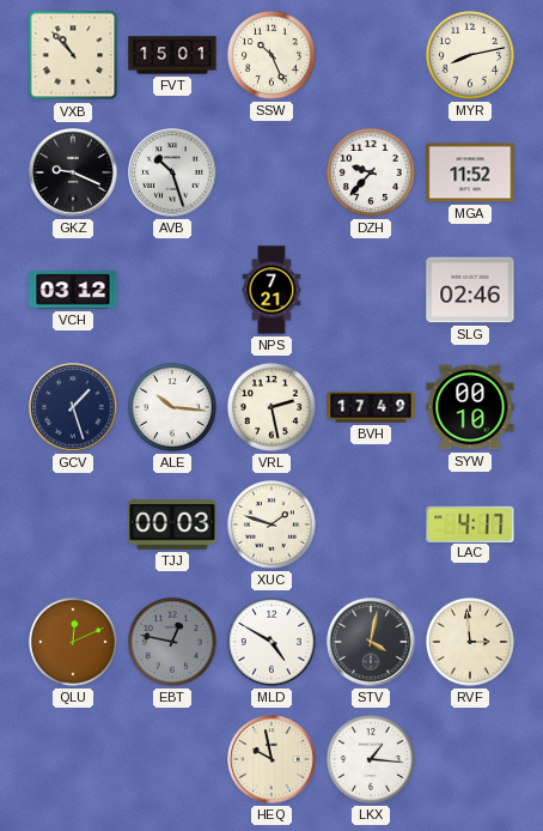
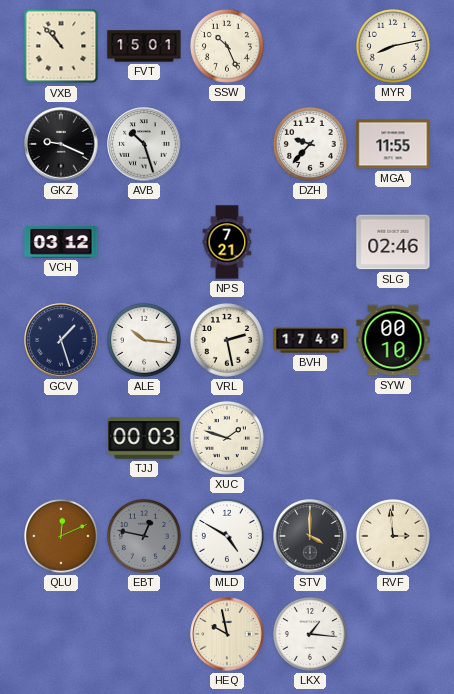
MGA: 11:52 -> 11:55 (393, 144)
LAC: 4:17 -> none (470, 523)
STV: 4:02 -> 4:00 (310, 536)
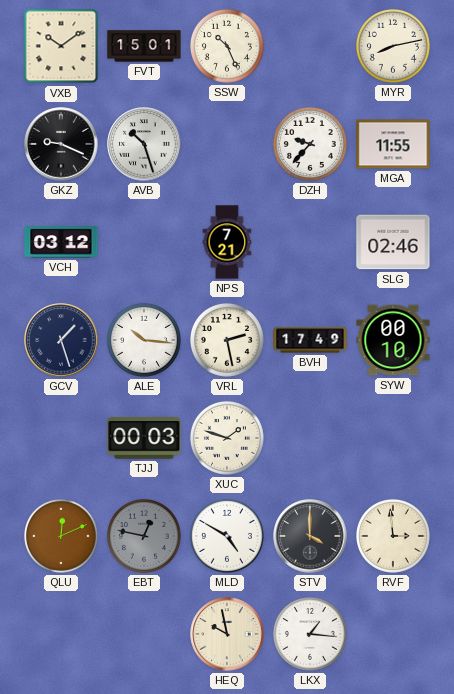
VXB: 10:53 -> 10:09 (61, 46)
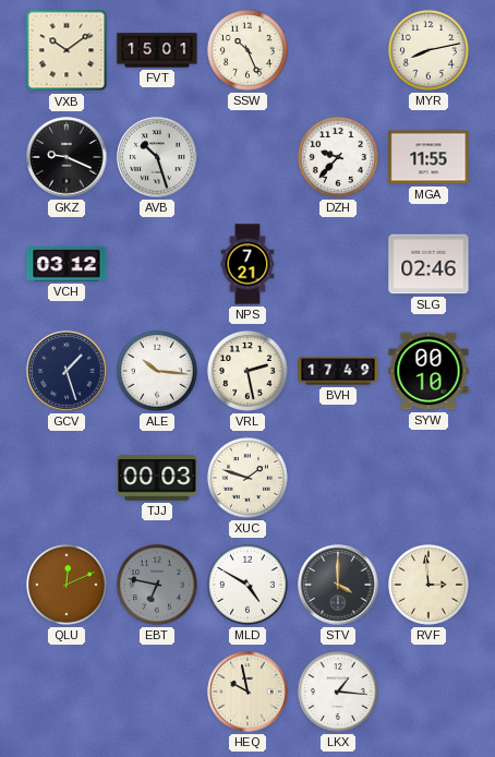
EBT: 12:47 -> 6:47 (157, 585)
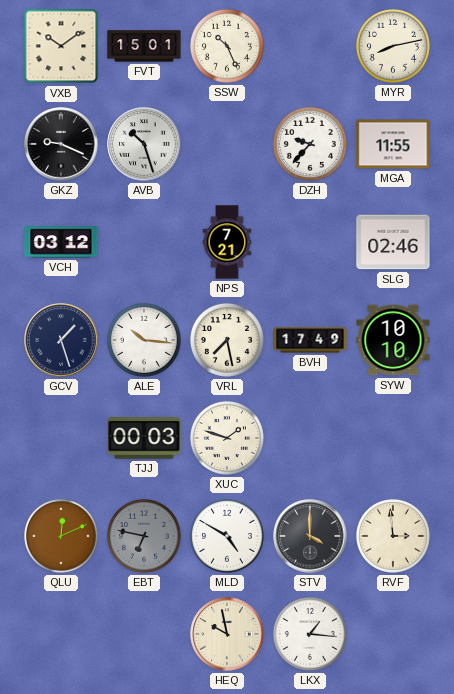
VRL: 2:28 -> 7:28 (227, 340)
SYW: 00:10 -> 10:10 (393, 340)
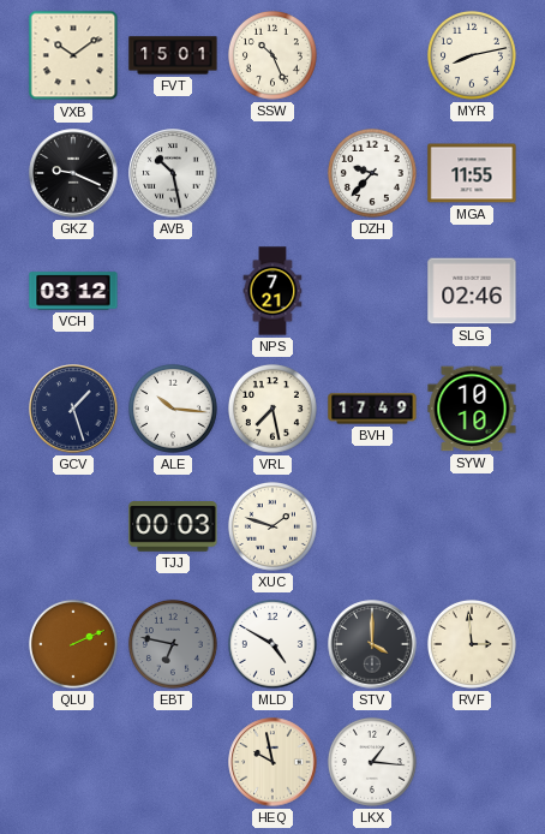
AVB: 10:27 -> 10:28 (173, 173)
QLU: 12:11 -> 2:11 (73, 644)
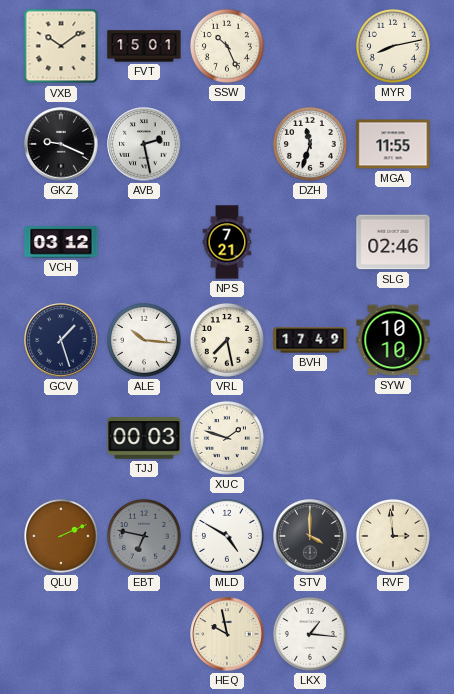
AVB: 10:28 -> 2:28 (144, 144)
DZH: 9:37 -> 11:33 (310, 144)
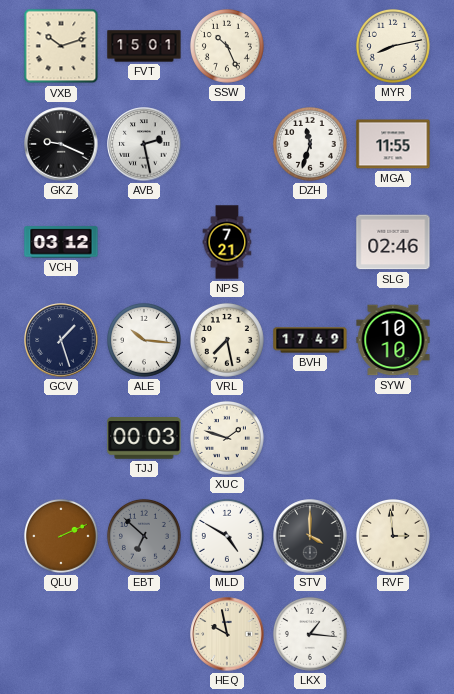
VXB: 10:09 -> 10:12 (61, 46)
EBT: 6:47 -> 6:52 (144, 536)
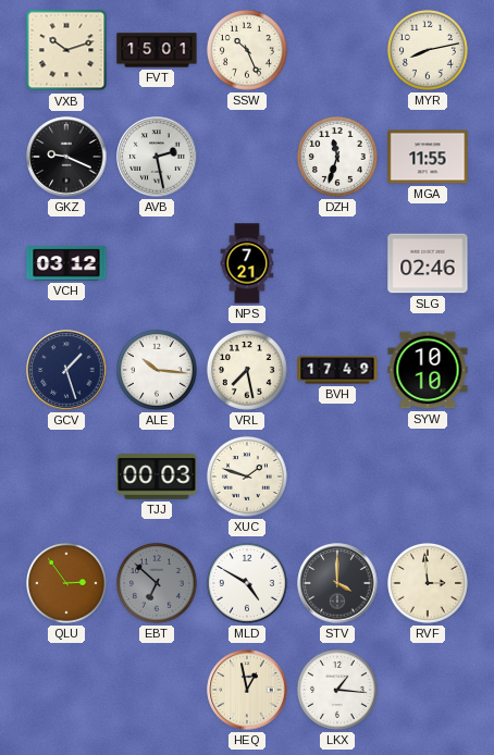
QLU: 2:11 -> 2:54 (66, 583)
HEQ: 9:58 -> 12:58 (247, 690)
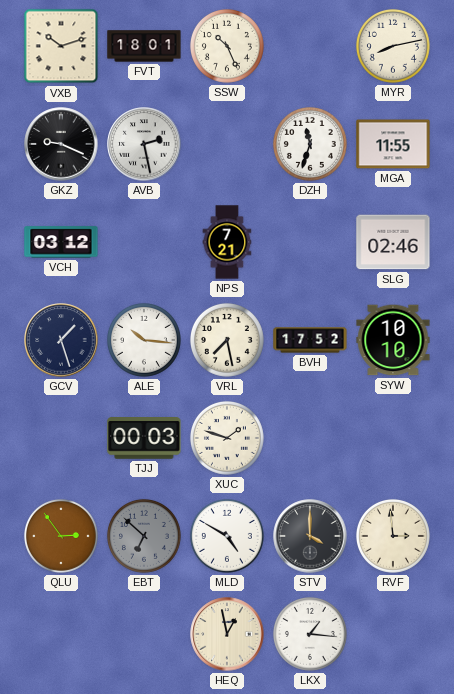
FVT: 15:01 -> 18:01 (144, 46)
BVH: 17:49 -> 17:52 (310, 340)
